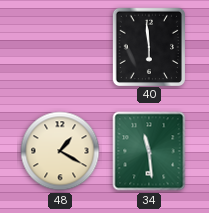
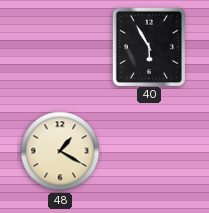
40: 5:59 -> 5:55 (148, 46)
34: 11:29 -> none (149, 151)
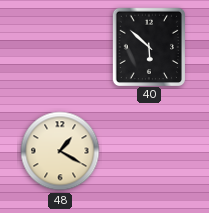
40: 5:55 -> 5:52 (148, 46)
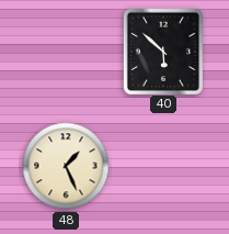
48: 1:20 -> 1:26 (66, 166)
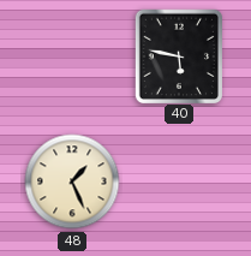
40: 5:52 -> 5:47 (178, 55)
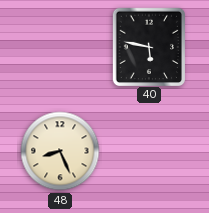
48: 1:26 -> 8:26 (60, 151)
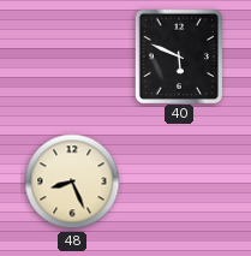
40: 5:47 -> 5:49 (178, 55)
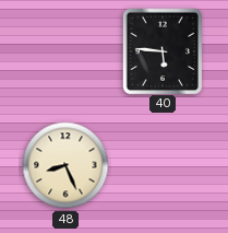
40: 5:49 -> 5:46 (161, 50)
